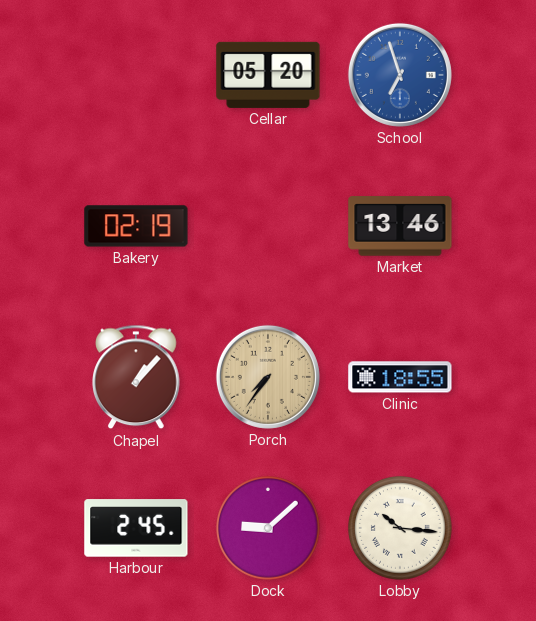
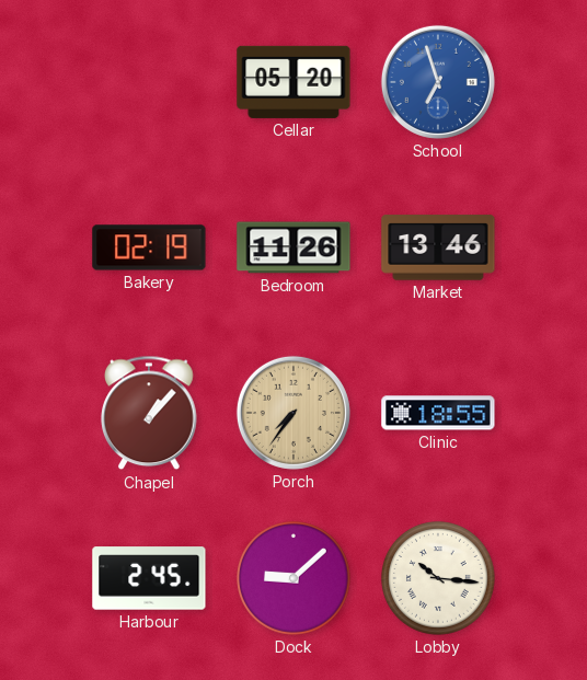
Bedroom: none -> 11:26 (293, 247)
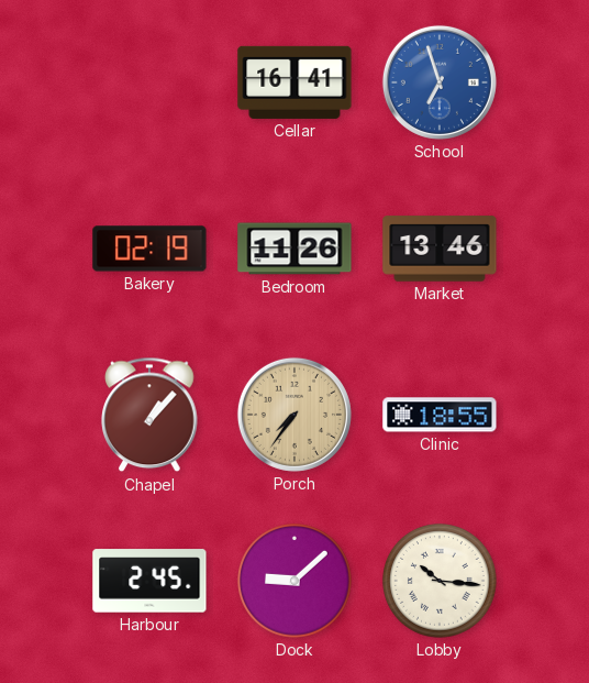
Cellar: 05:20 -> 16:41 (294, 82)
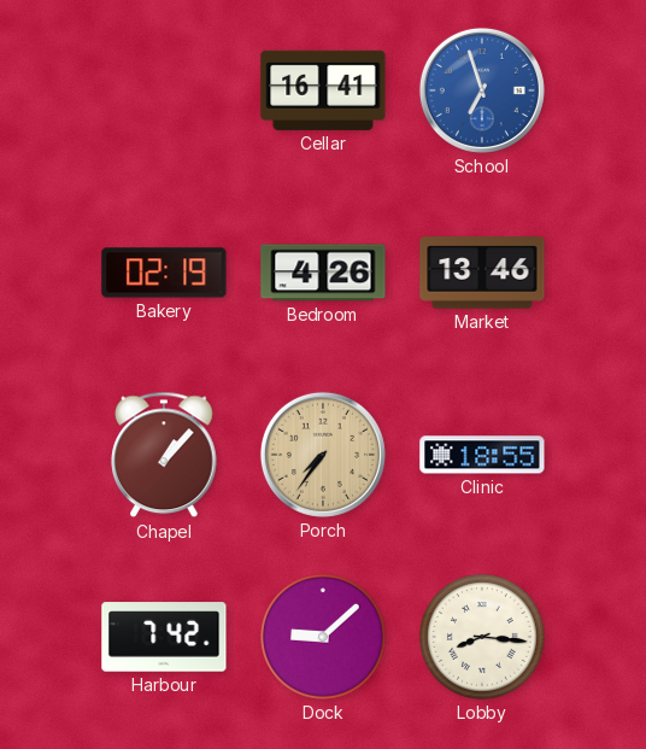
Bedroom: 11:26 -> 4:26 (323, 273)
Harbour: 2:45 -> 7:42 (164, 637)
Lobby: 10:16 -> 8:16 (482, 637)
